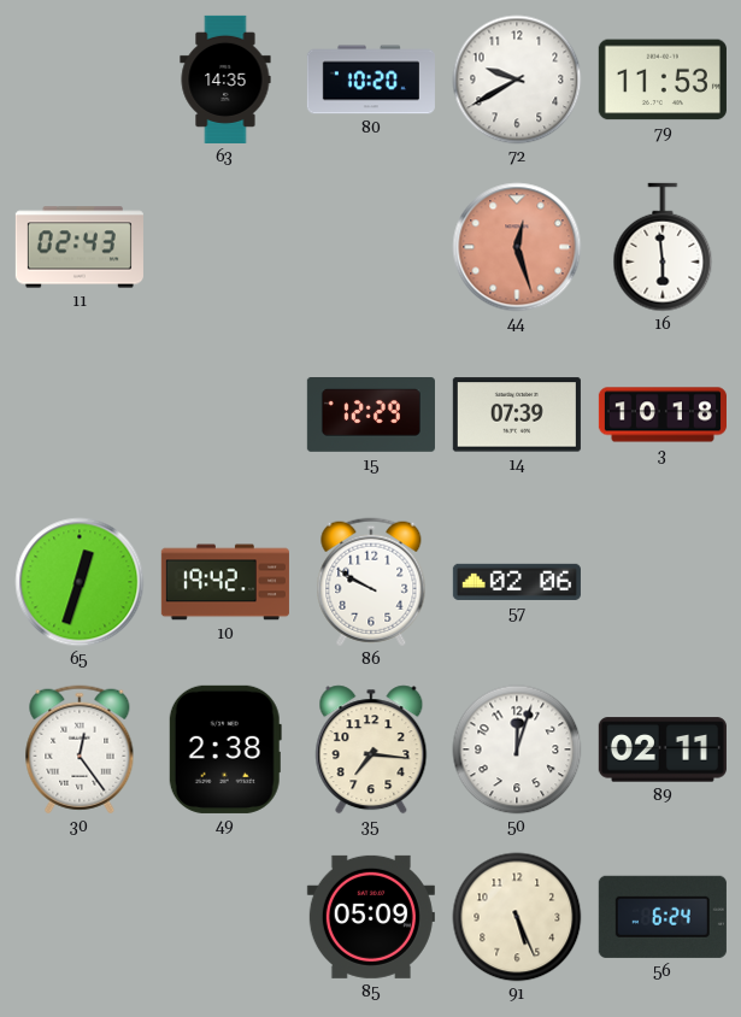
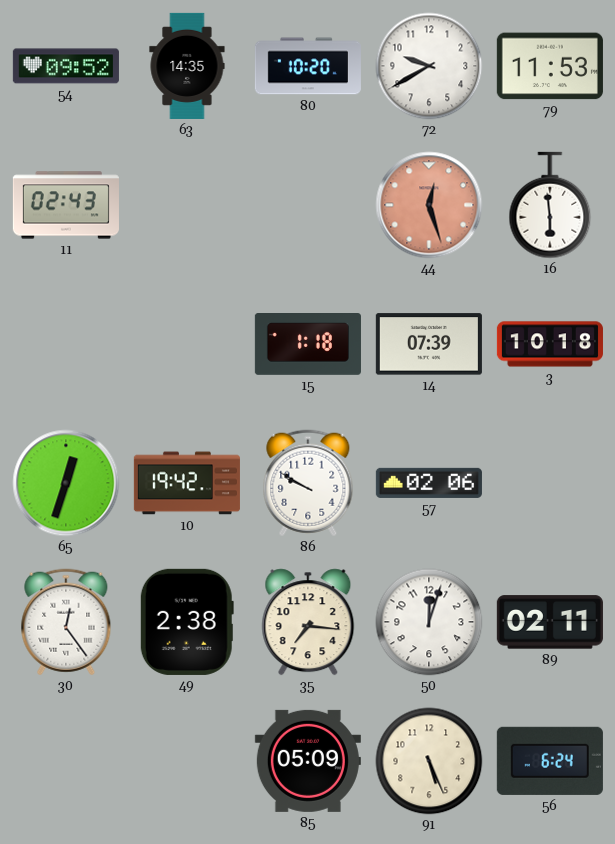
54: none -> 09:52 (66, 66)
15: 12:29 -> 1:18 (308, 345)
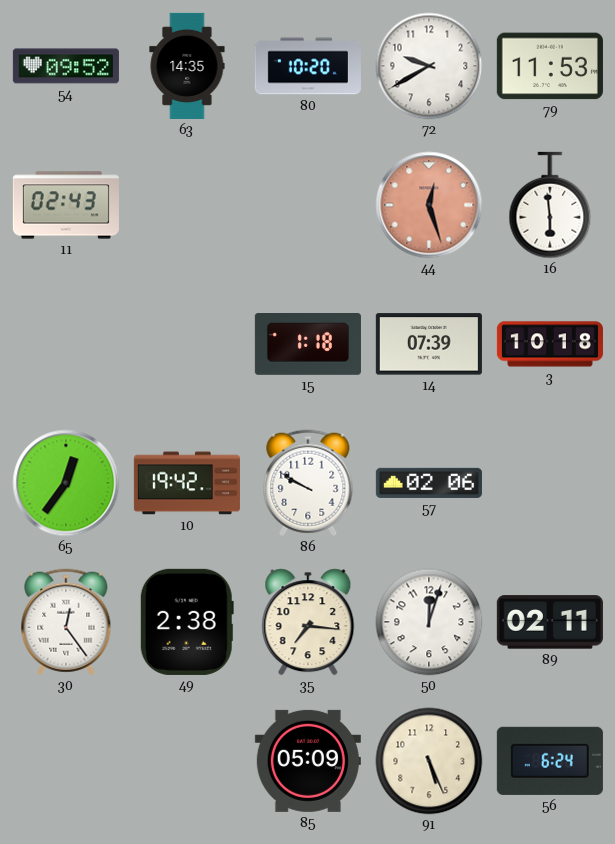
65: 12:33 -> 12:36 (66, 483)
